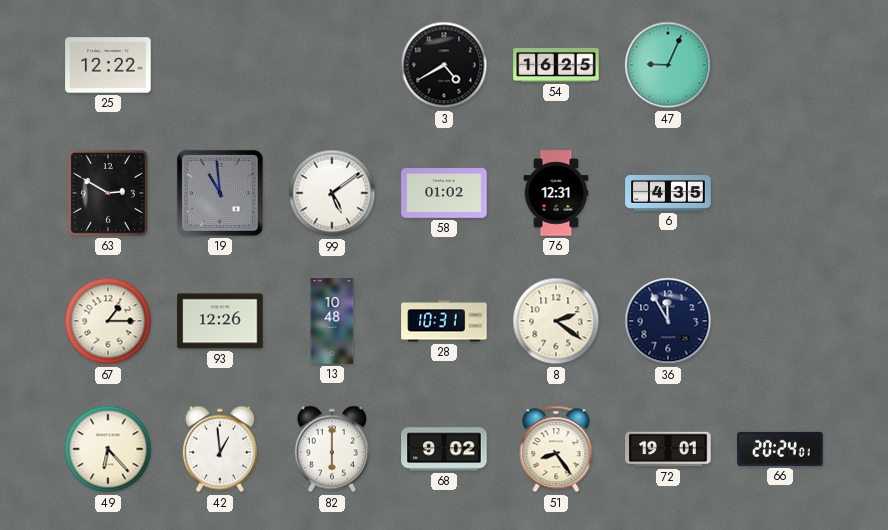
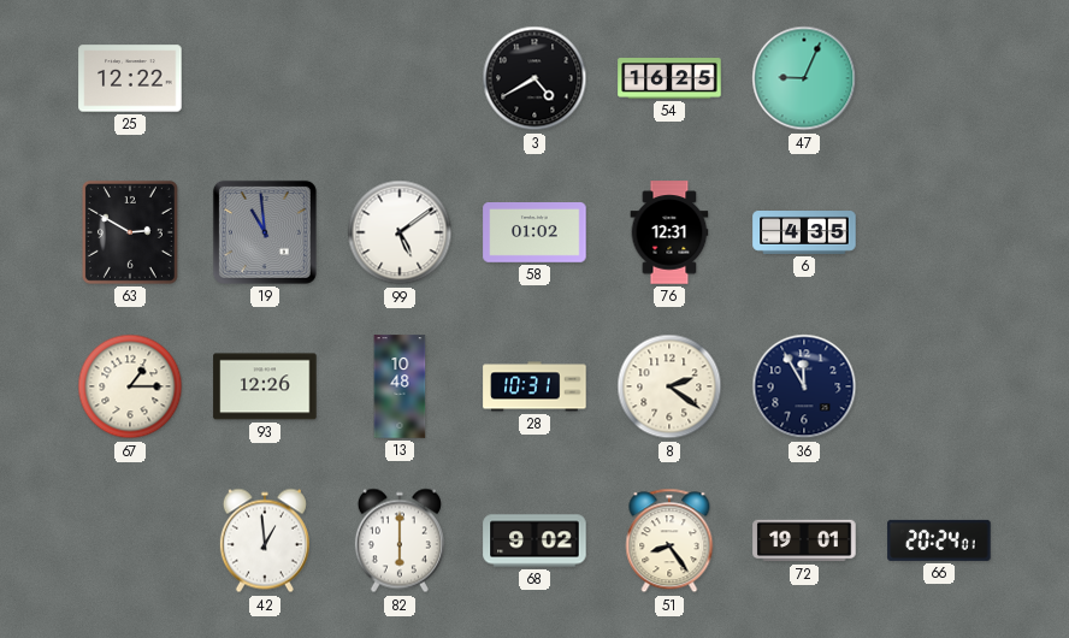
49: 6:23 -> none (108, 449)
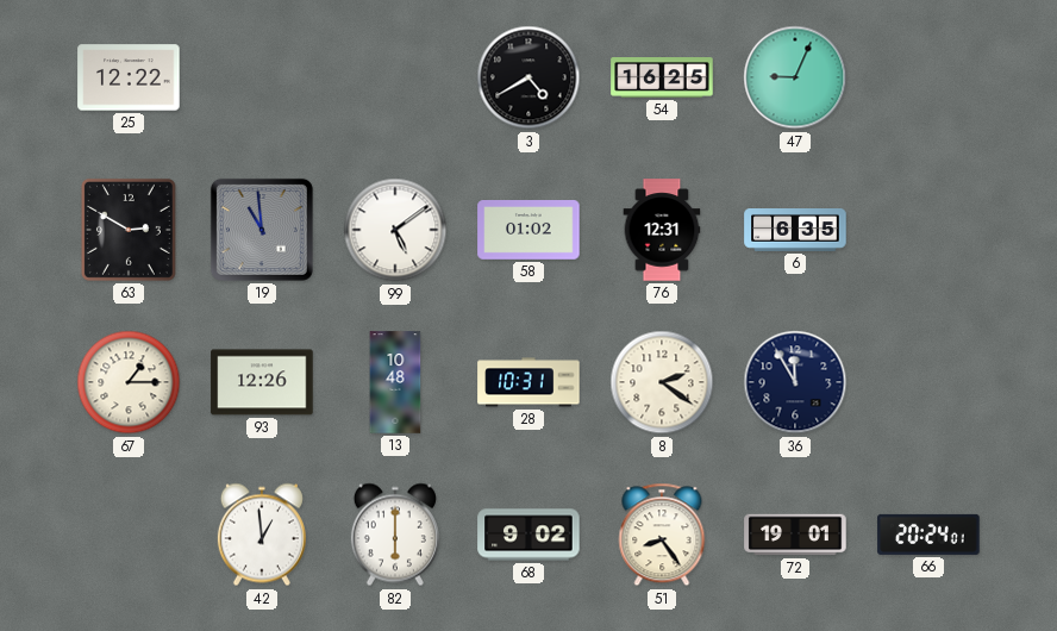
6: 4:35 -> 6:35 (795, 231)
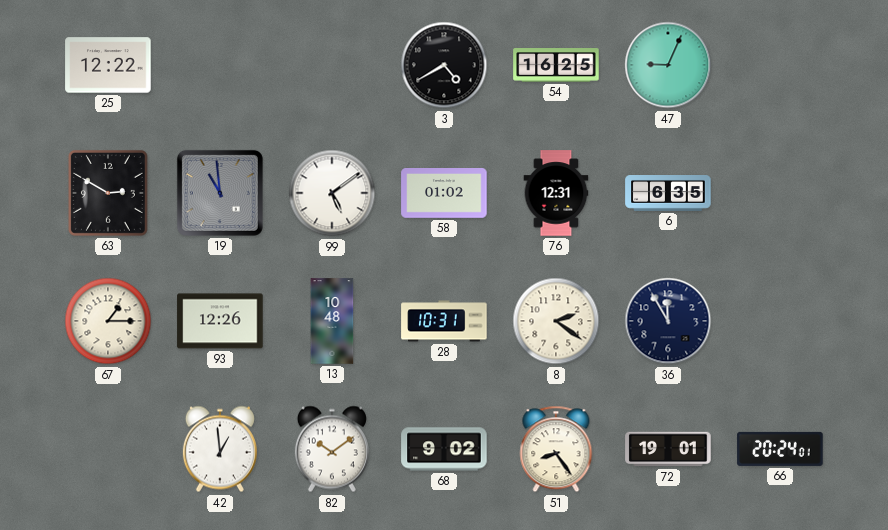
82: 6:00 -> 10:09 (332, 449)
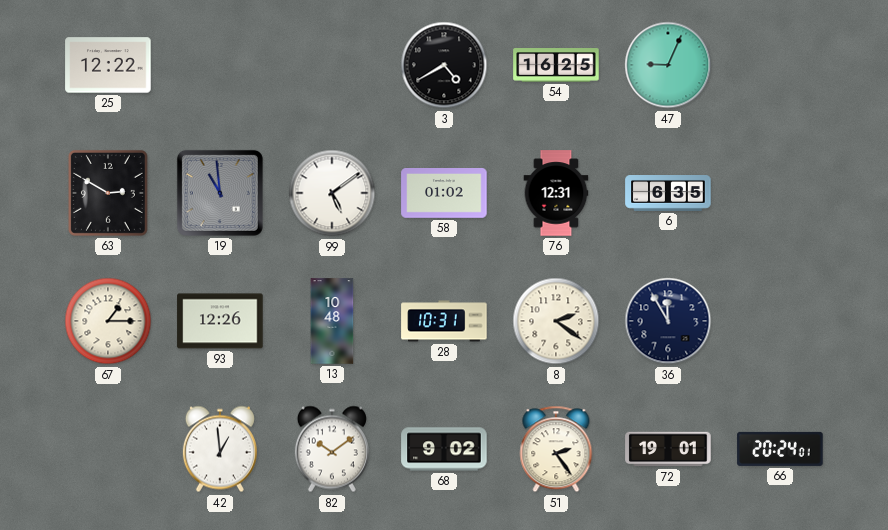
51: 8:24 -> 2:24 (556, 449)
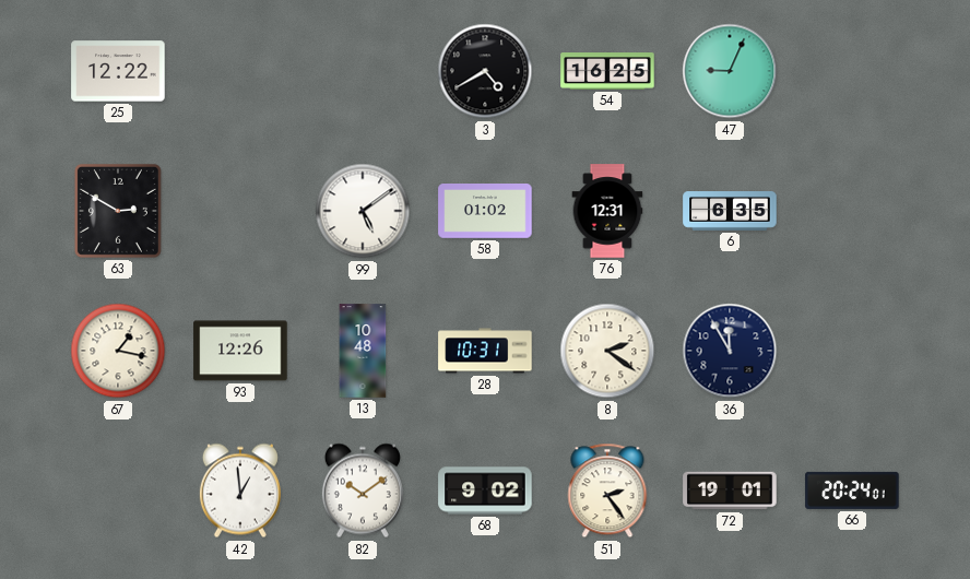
19: 10:59 -> none (220, 193)
67: 1:15 -> 1:17 (118, 351)
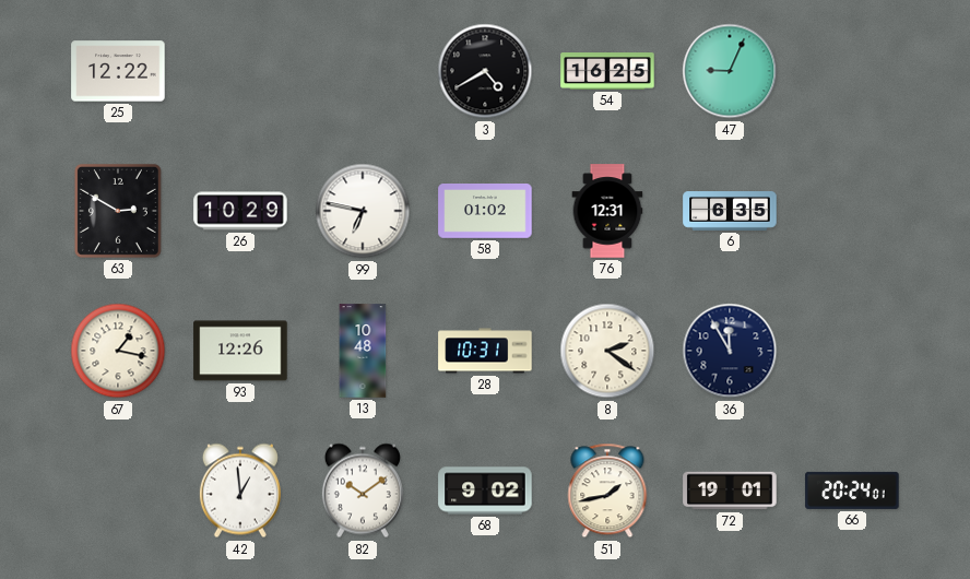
26: none -> 10:29 (240, 211)
99: 5:09 -> 6:47 (363, 211)
51: 2:24 -> 1:43 (607, 491)
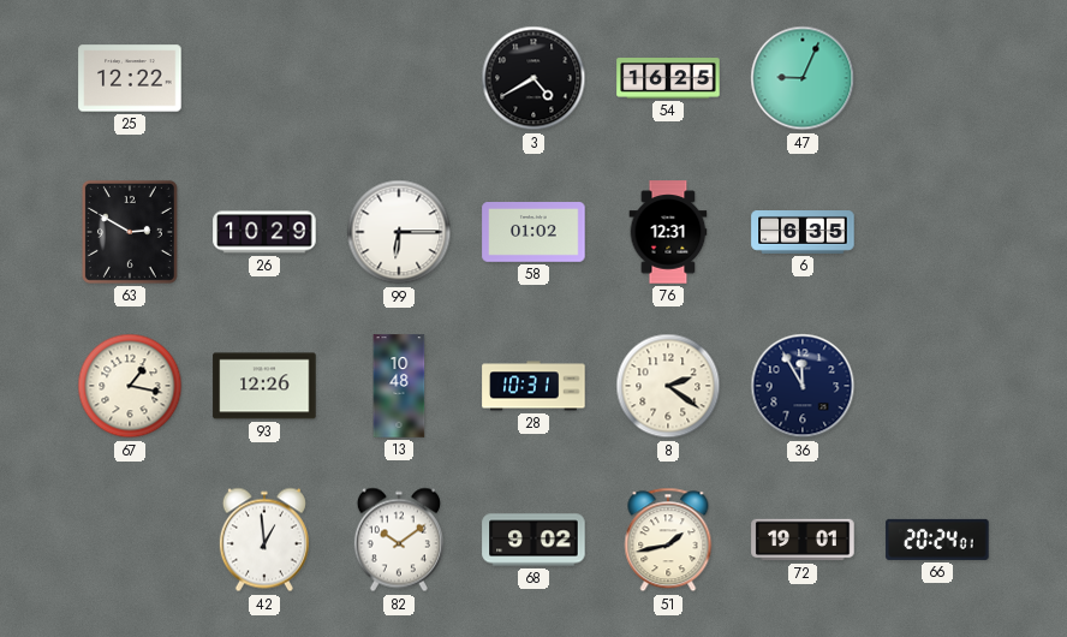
99: 6:47 -> 6:15 (399, 232)
